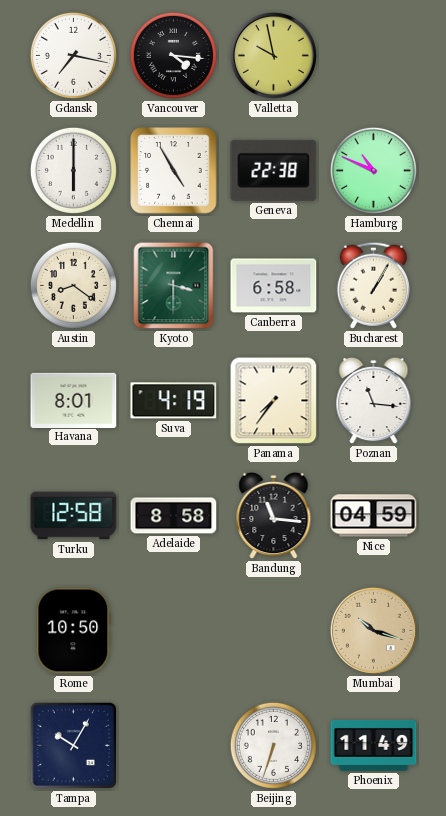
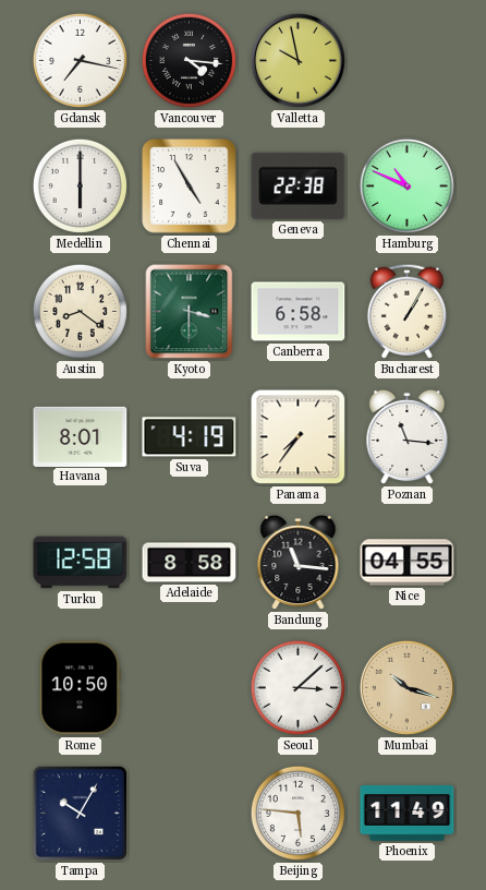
Nice: 04:59 -> 04:55 (408, 563)
Seoul: none -> 3:08 (297, 687)
Beijing: 6:33 -> 5:46 (297, 813)
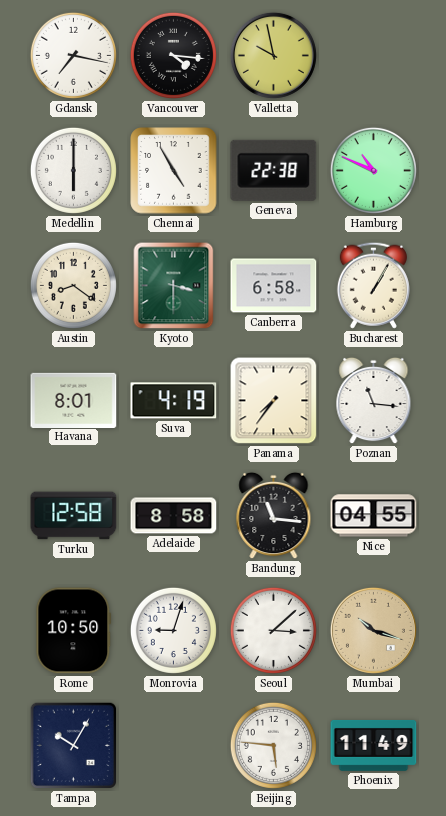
Monrovia: none -> 9:03 (173, 630)
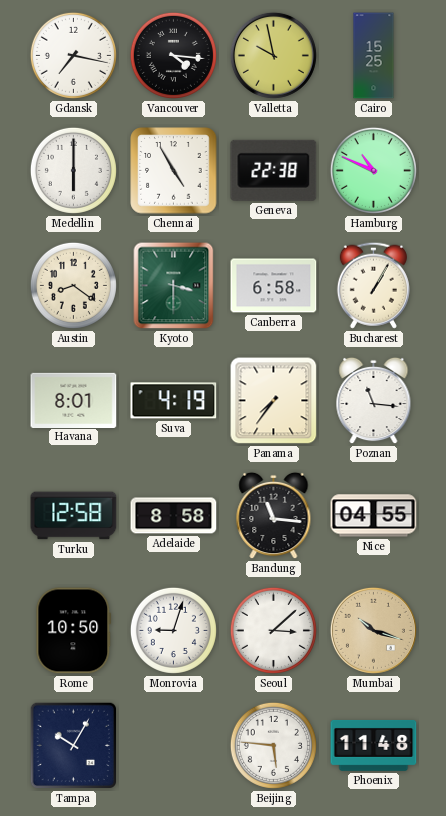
Cairo: none -> 15:25 (374, 56)
Phoenix: 11:49 -> 11:48 (374, 745)
